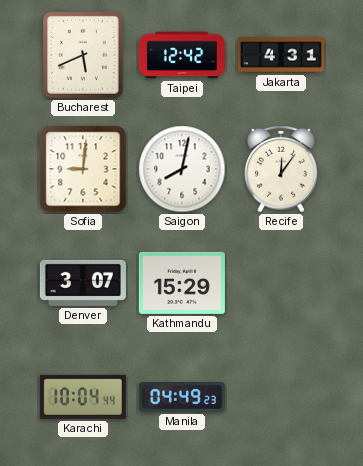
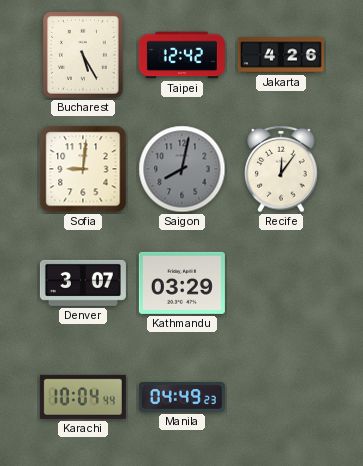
Bucharest: 5:41 -> 5:25 (83, 55)
Jakarta: 4:31 -> 4:26 (281, 55)
Saigon dial: white -> grey (182, 169)
Kathmandu: 15:29 -> 03:29 (182, 283)
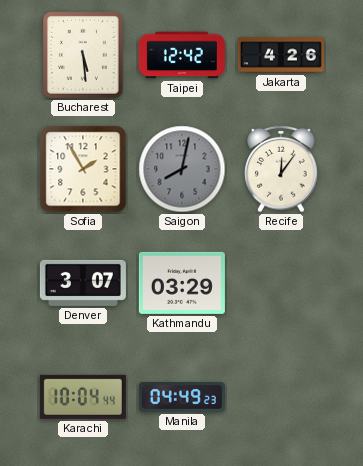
Bucharest: 5:25 -> 5:29 (83, 55)
Sofia: 9:01 -> 1:55 (83, 169)
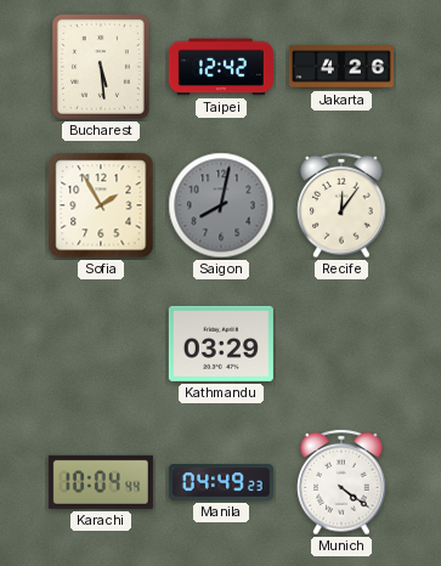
Denver: 3:07 -> none (83, 283)
Munich: none -> 4:21 (341, 482)
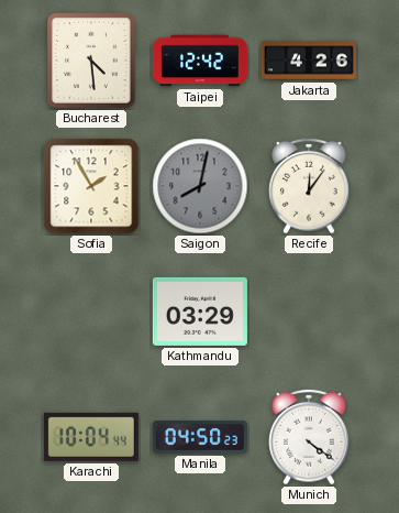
Bucharest: 5:29 -> 4:29 (91, 61)
Manila: 04:49 -> 04:50 (200, 438)
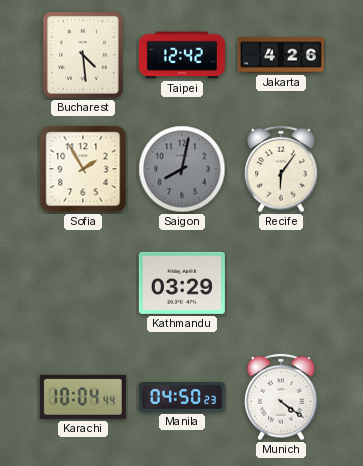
Recife: 12:06 -> 6:06 (281, 169)
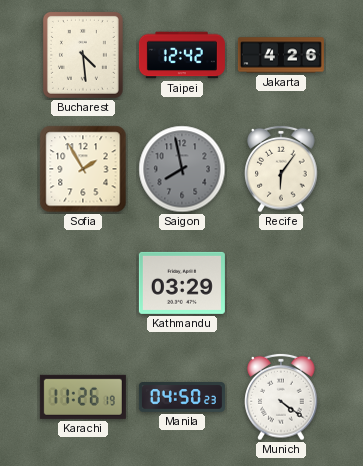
Saigon: 8:02 -> 7:58 (182, 169)
Karachi: 10:04 -> 11:26 (83, 397)
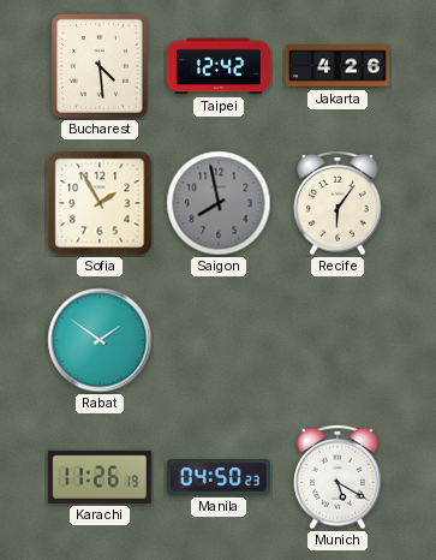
Rabat: none -> 1:51 (100, 340)
Kathmandu: 03:29 -> none (182, 283)
Munich: 4:21 -> 5:20 (338, 477)
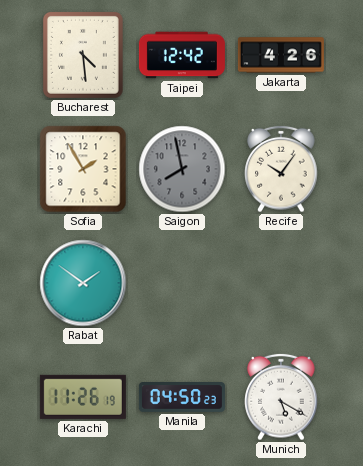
Recife: 6:06 -> 10:06 (281, 169)
